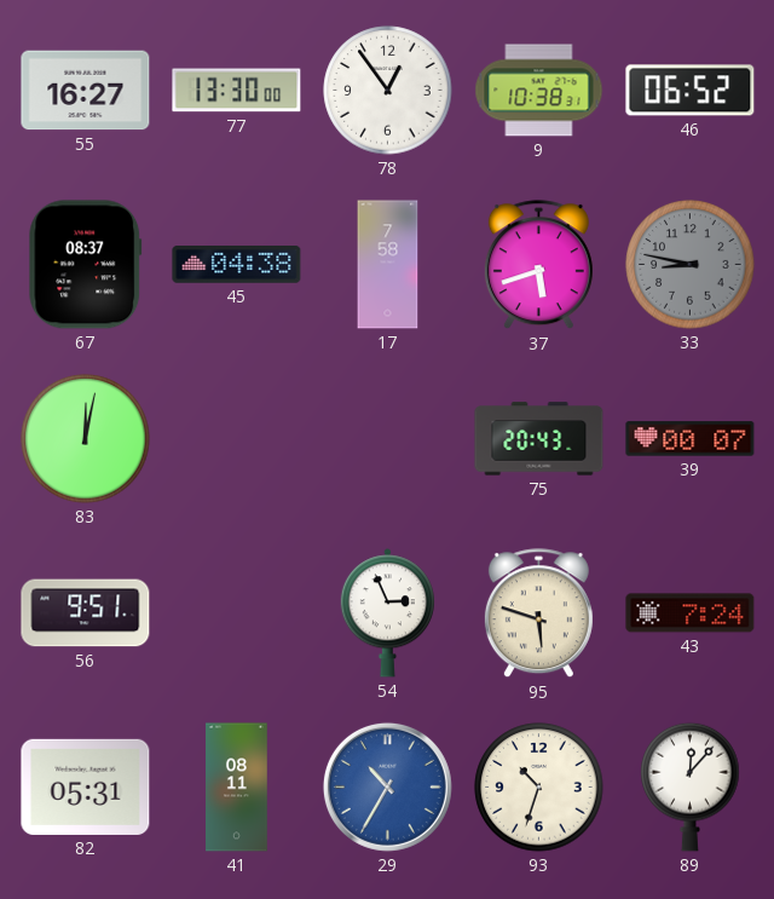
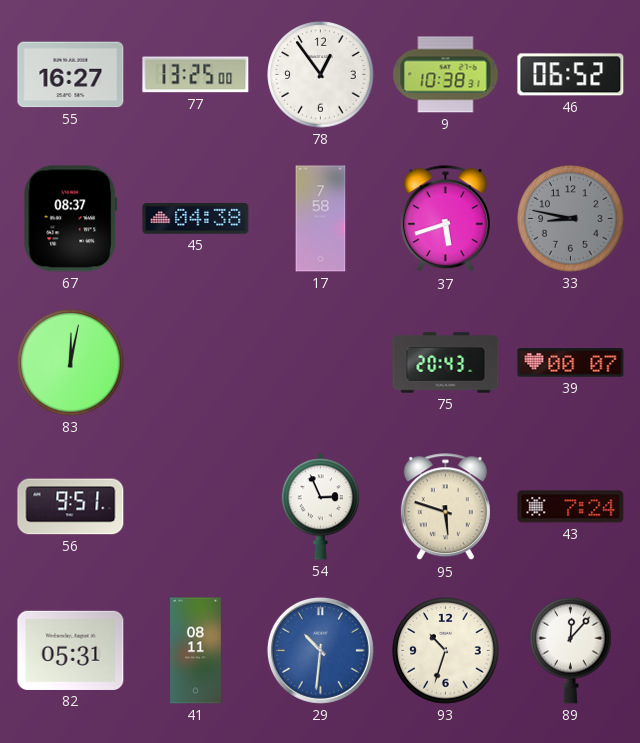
77: 13:30 -> 13:25 (196, 75)
29: 10:35 -> 10:31 (320, 650)
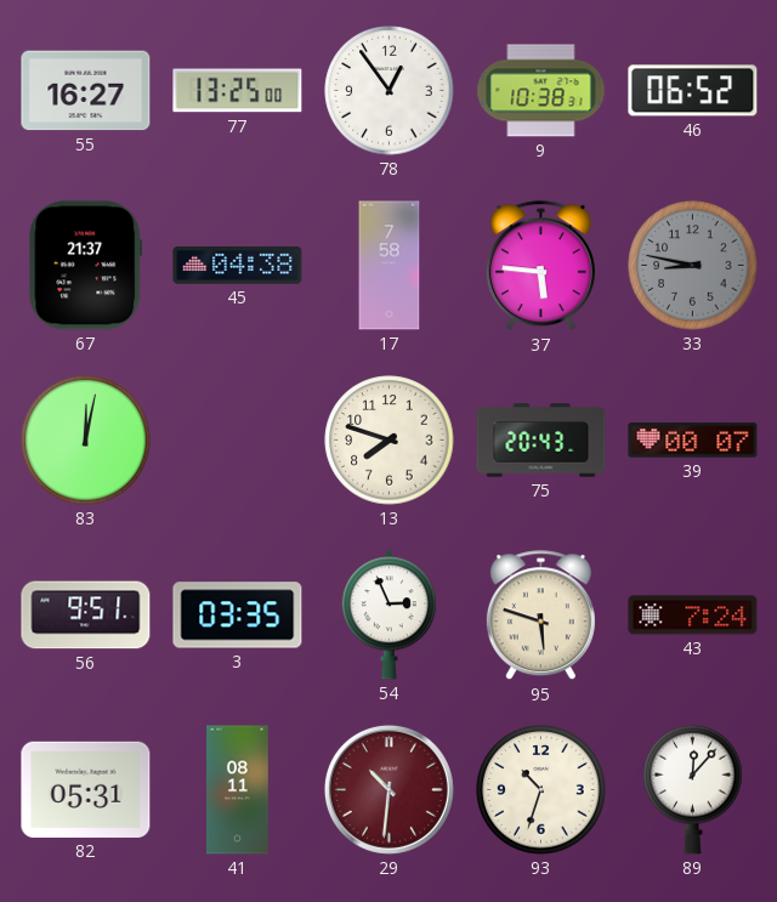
67: 08:37 -> 21:37 (86, 266)
37: 5:42 -> 5:46 (540, 266)
13: none -> 7:48 (390, 441)
3: none -> 03:35 (238, 615)
29 dial: blue -> burgundy (388, 789)
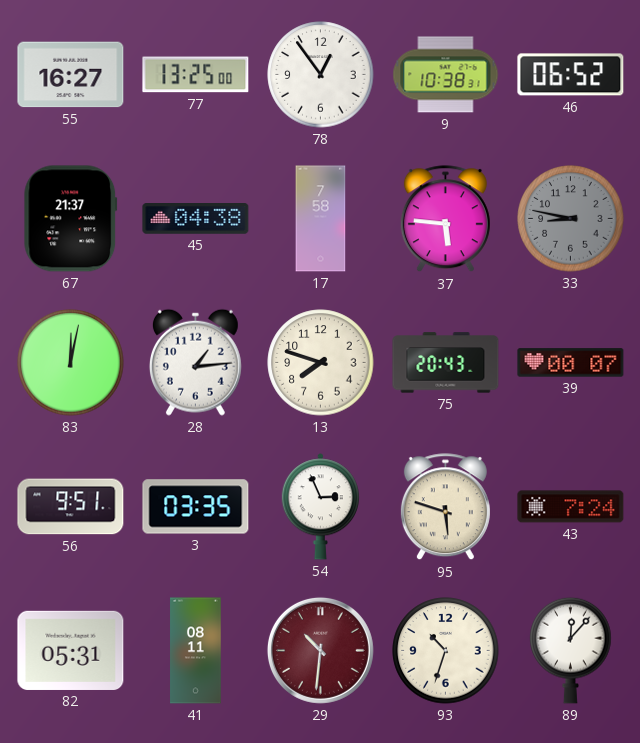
28: none -> 1:14 (195, 362)
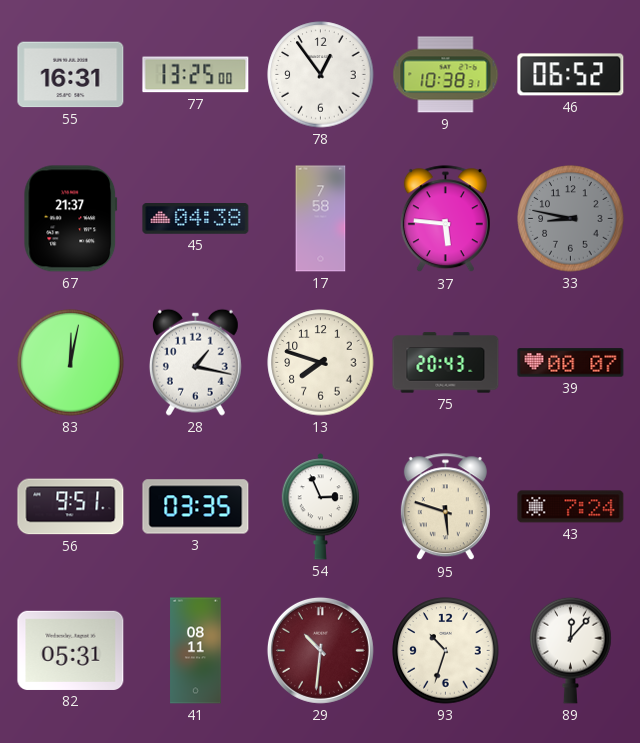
55: 16:27 -> 16:31 (71, 75)
28: 1:14 -> 1:17 (195, 362)
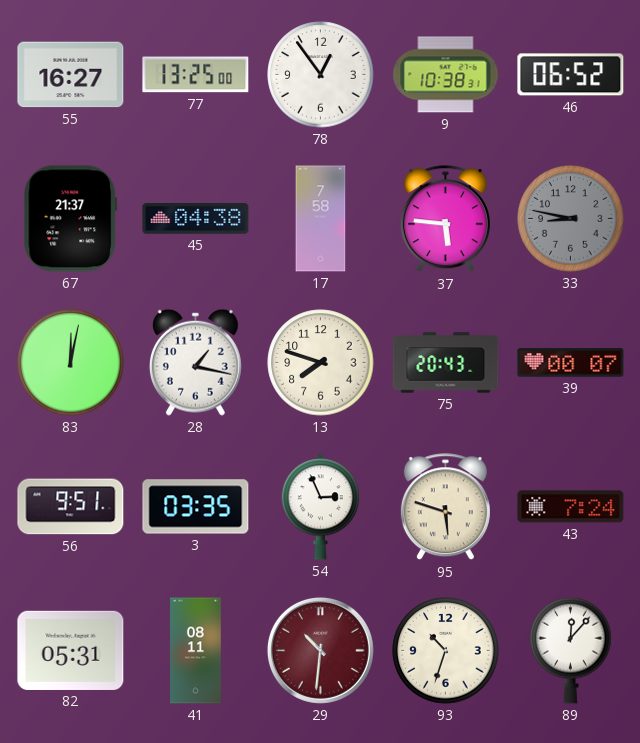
55: 16:31 -> 16:27 (71, 75)
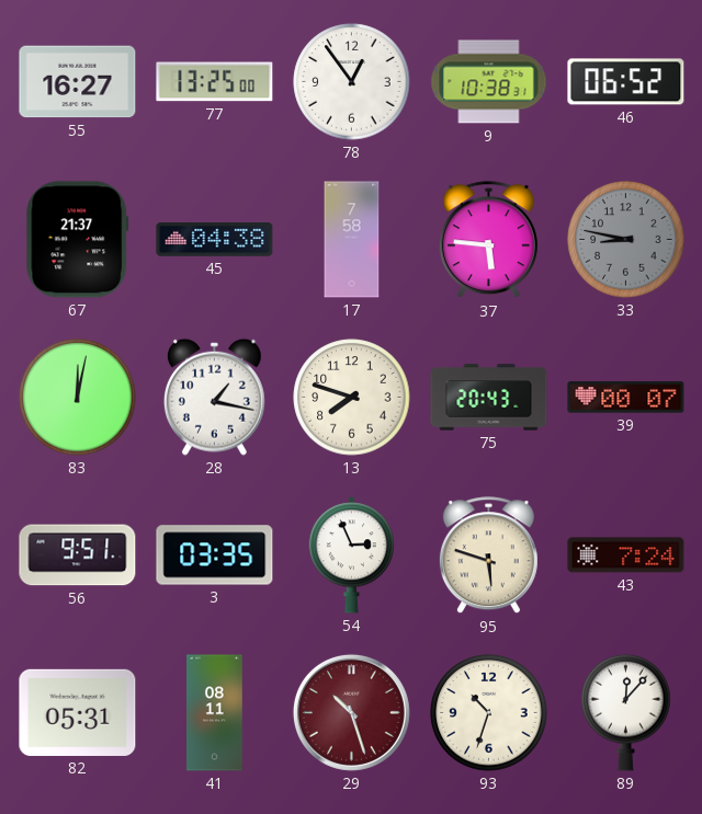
29: 10:31 -> 10:27 (351, 712)
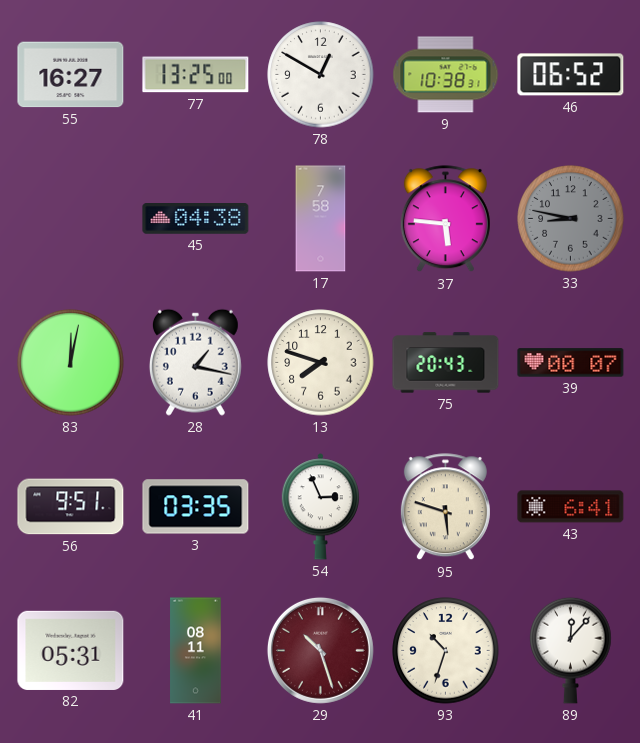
78: 12:54 -> 12:50 (321, 75)
67: 21:37 -> none (78, 240)
43: 7:24 -> 6:41 (571, 507)
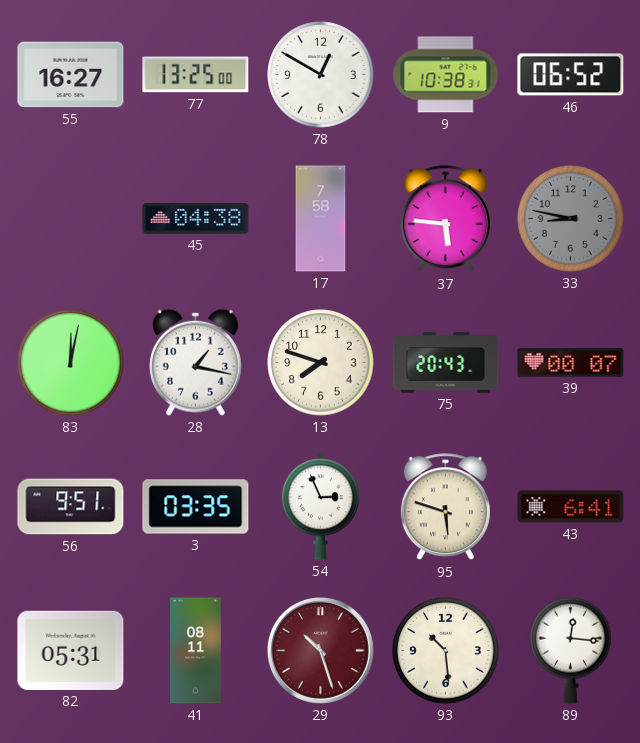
93: 10:33 -> 10:29 (446, 651)
89: 12:07 -> 12:16 (571, 650)
